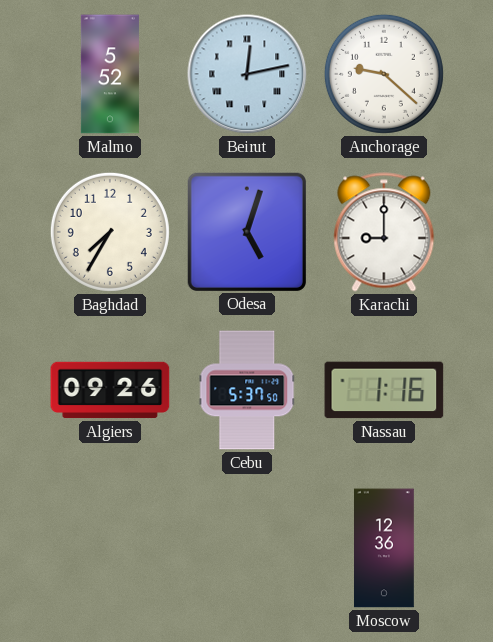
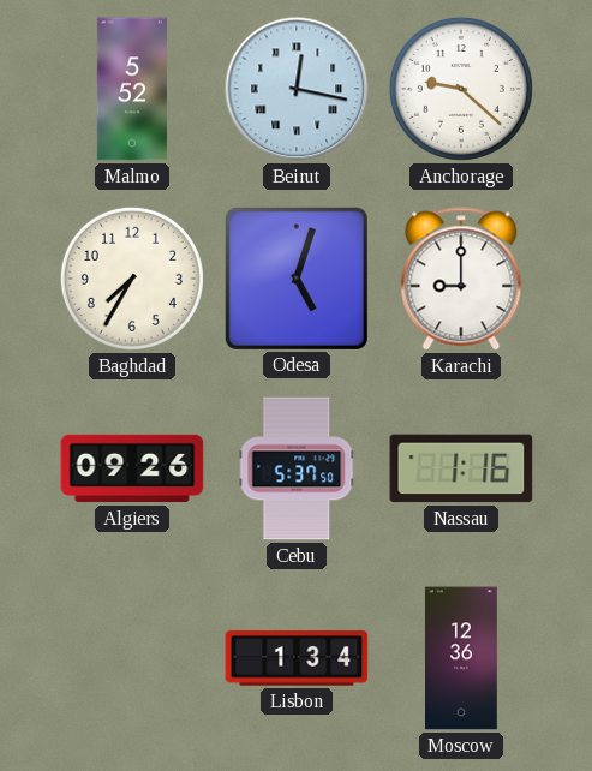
Beirut: 12:13 -> 12:17 (297, 89)
Lisbon: none -> 1:34 (297, 658)
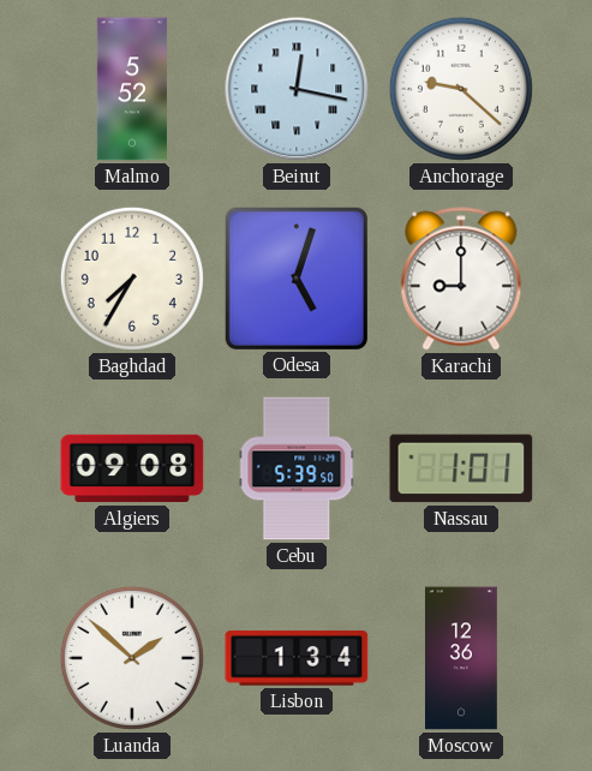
Algiers: 09:26 -> 09:08 (132, 468)
Cebu: 5:37 -> 5:39 (297, 468)
Nassau: 1:16 -> 1:01 (461, 468)
Luanda: none -> 1:52 (132, 658)
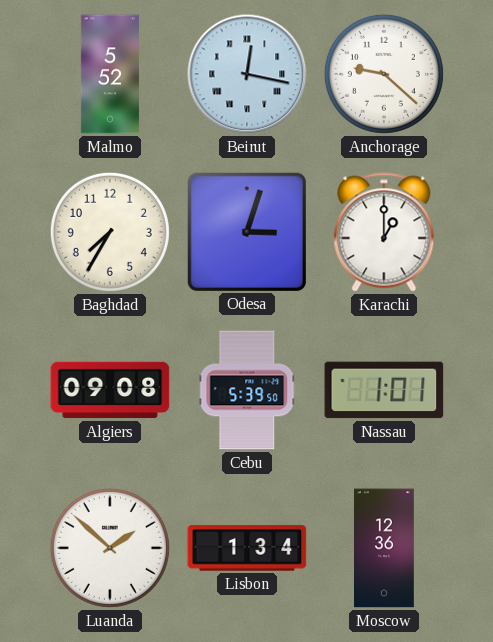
Odesa: 5:03 -> 3:03 (246, 231)
Karachi: 9:00 -> 1:00 (384, 232)
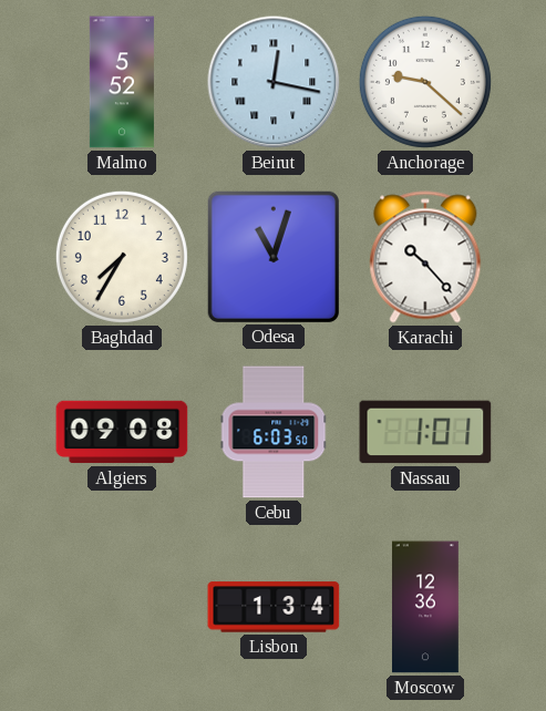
Odesa: 3:03 -> 11:03 (272, 256)
Karachi: 1:00 -> 10:23 (425, 257)
Cebu: 5:39 -> 6:03 (274, 432)
Luanda: 1:52 -> none (110, 548)
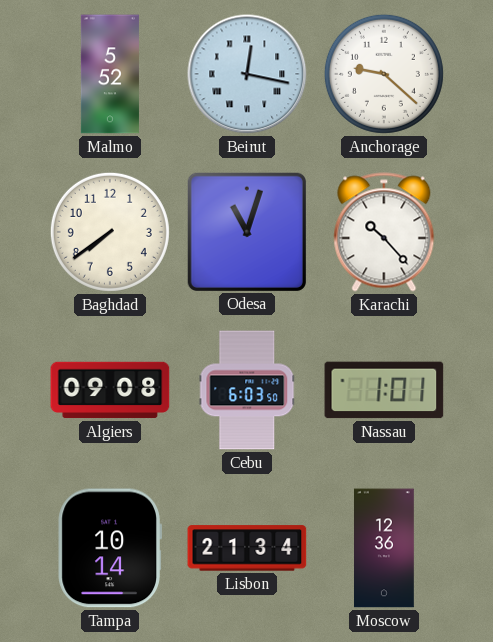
Baghdad: 7:35 -> 7:39 (110, 232)
Tampa: none -> 10:14 (110, 548)
Lisbon: 1:34 -> 21:34 (247, 548)
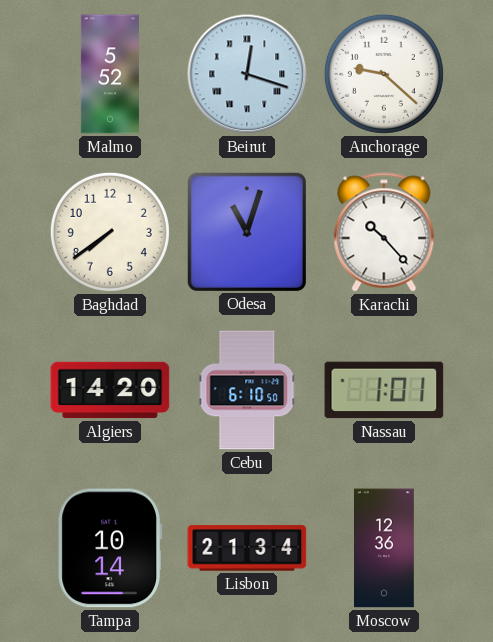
Beirut: 12:17 -> 12:18 (247, 74)
Algiers: 09:08 -> 14:20 (110, 390)
Cebu: 6:03 -> 6:10 (247, 390)
